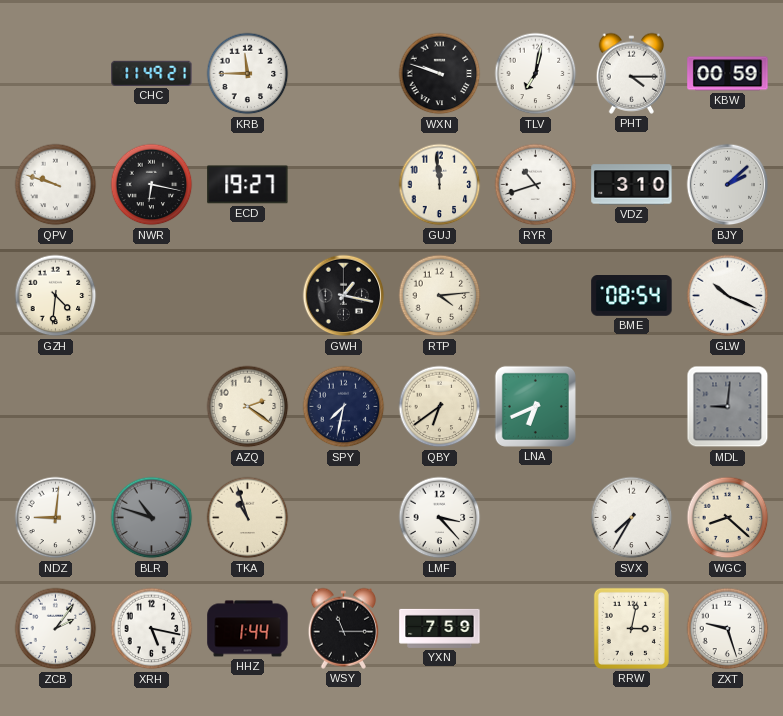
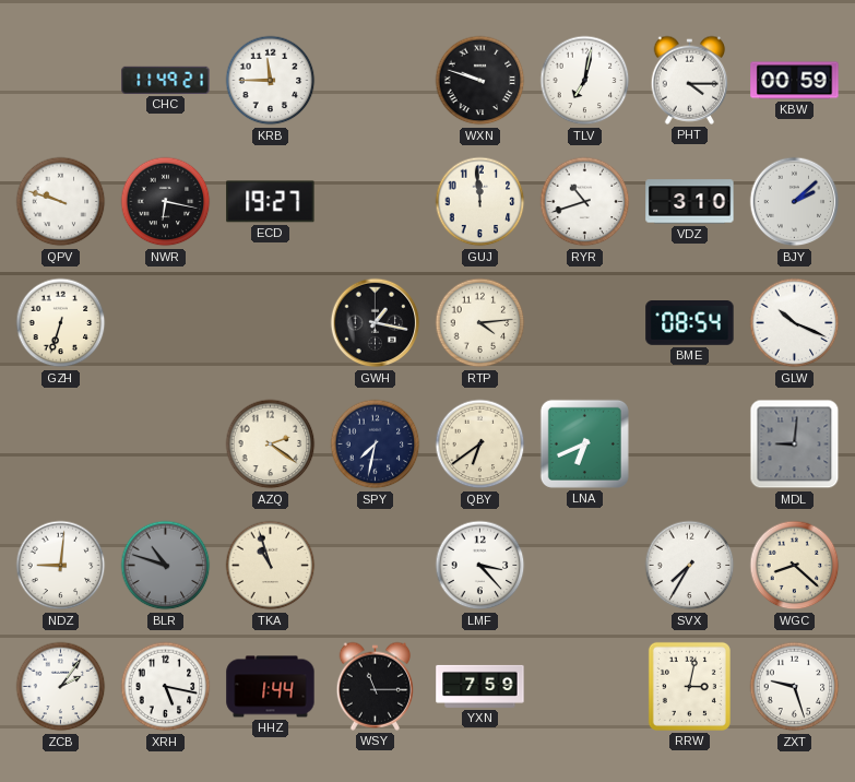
GZH: 4:31 -> 6:33 (61, 323)
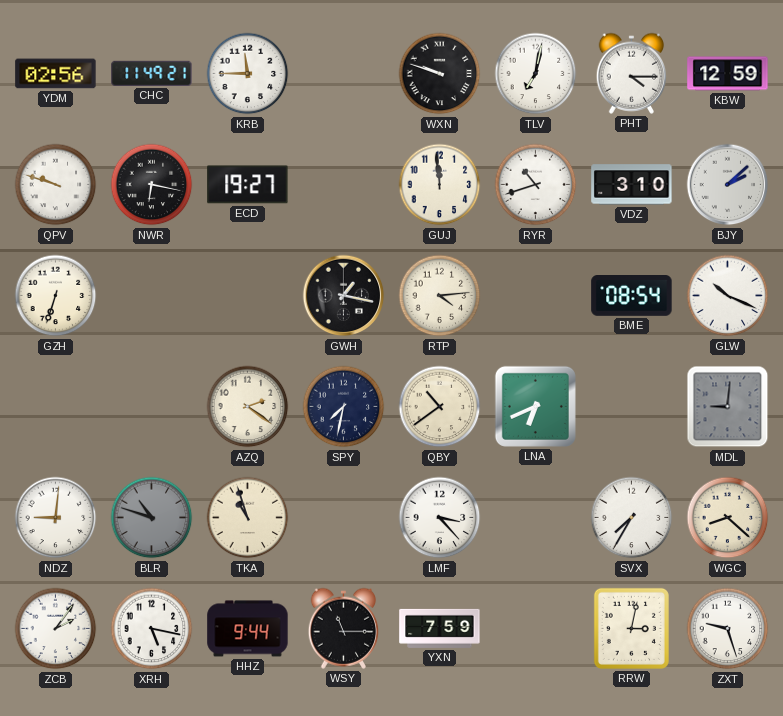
YDM: none -> 02:56 (56, 74)
KBW: 00:59 -> 12:59 (728, 74)
QBY: 6:39 -> 10:39 (440, 407)
HHZ: 1:44 -> 9:44 (248, 629)
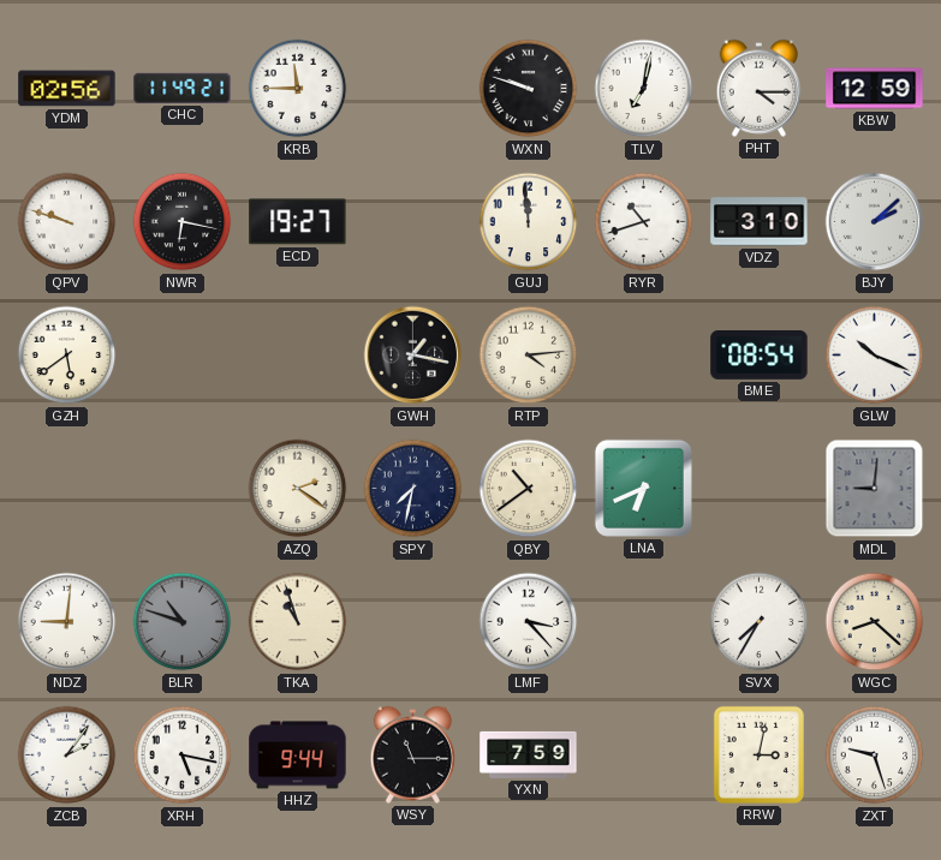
GZH: 6:33 -> 5:39 (67, 356)
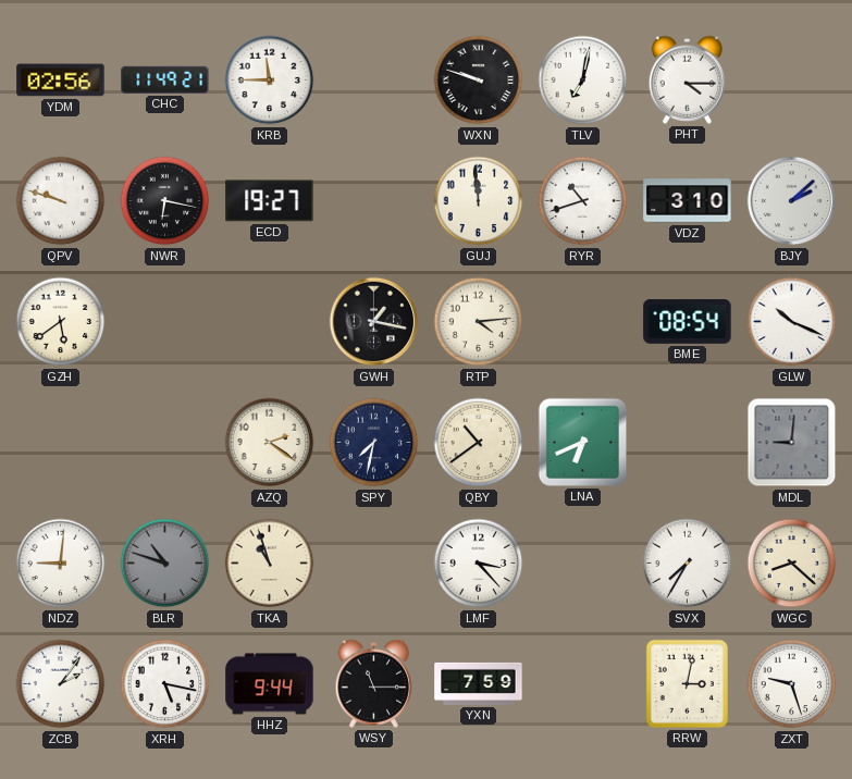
KBW: 12:59 -> none (875, 89)
